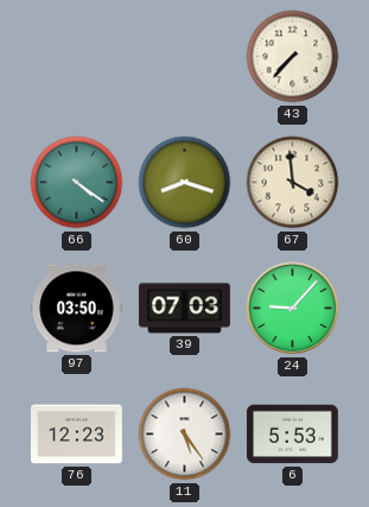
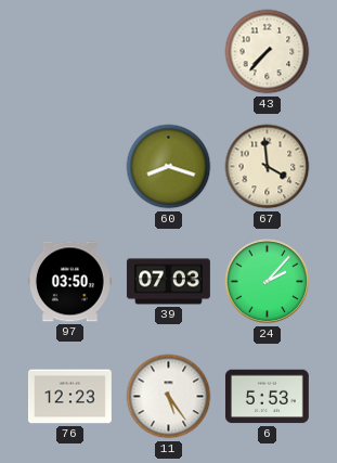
66: 4:21 -> none (77, 183)
24: 9:07 -> 2:07 (268, 282)
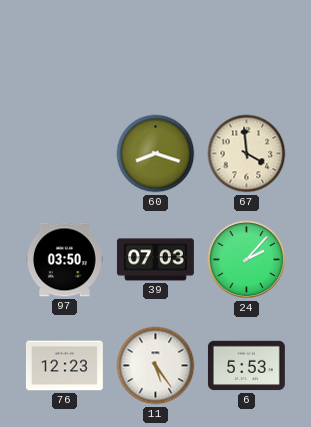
43: 7:37 -> none (268, 52)
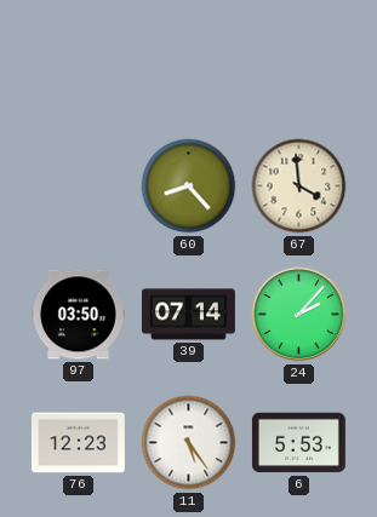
60: 8:18 -> 8:23 (189, 186)
39: 07:03 -> 07:14 (188, 315)
